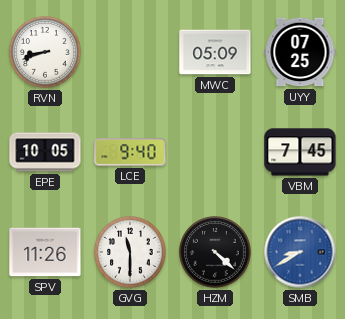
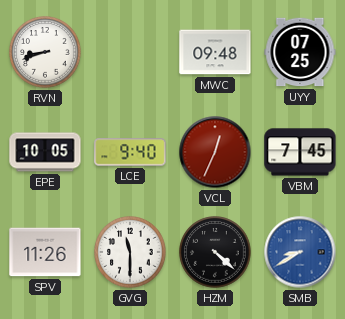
MWC: 05:09 -> 09:48 (215, 52)
VCL: none -> 12:34 (215, 152)
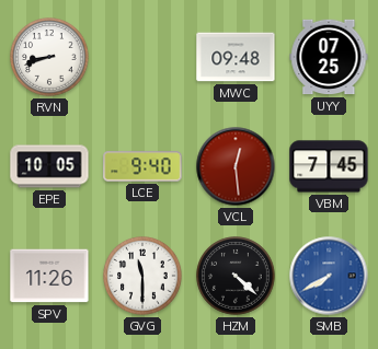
VCL: 12:34 -> 12:29 (236, 166)
SMB: 8:40 -> 7:40 (329, 276)
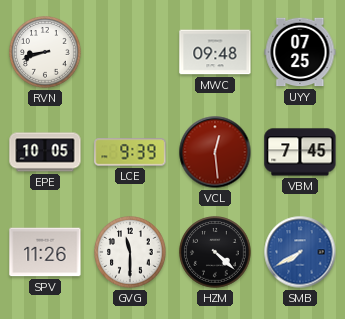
LCE: 9:40 -> 9:39 (130, 152)
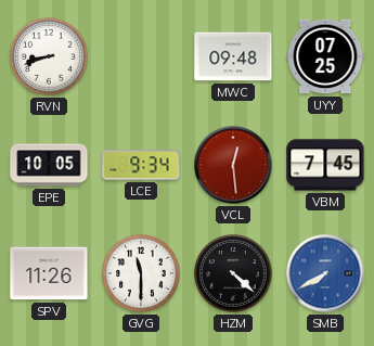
LCE: 9:39 -> 9:34 (141, 165)
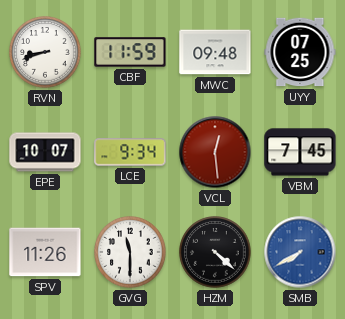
CBF: none -> 11:59 (130, 52)
EPE: 10:05 -> 10:07 (45, 152)
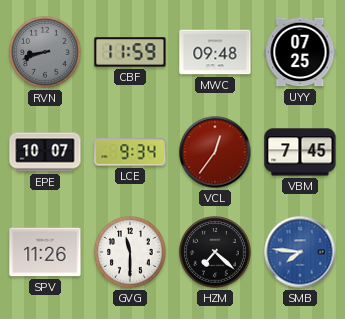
RVN dial: white -> grey (45, 52)
VCL: 12:29 -> 12:36 (215, 152)
HZM: 4:22 -> 7:22 (215, 252)
SMB: 7:40 -> 7:46 (300, 252)
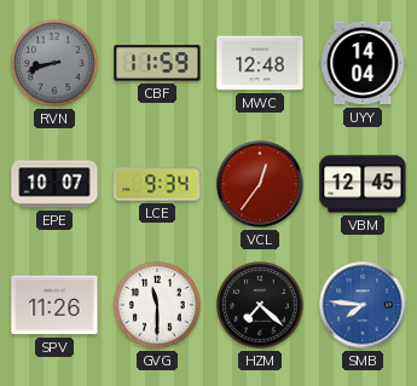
MWC: 09:48 -> 12:48 (260, 63)
UYY: 07:25 -> 14:04 (363, 63)
VBM: 7:45 -> 12:45 (363, 184)
